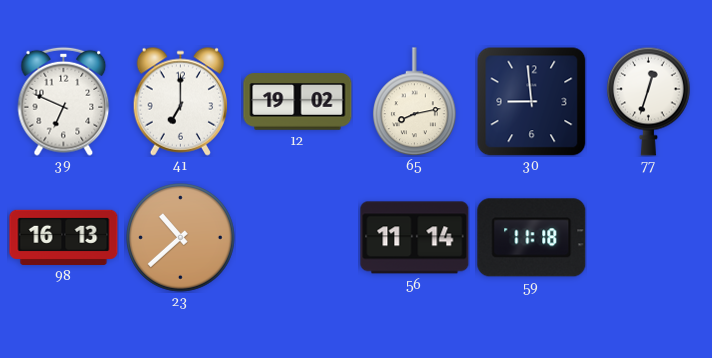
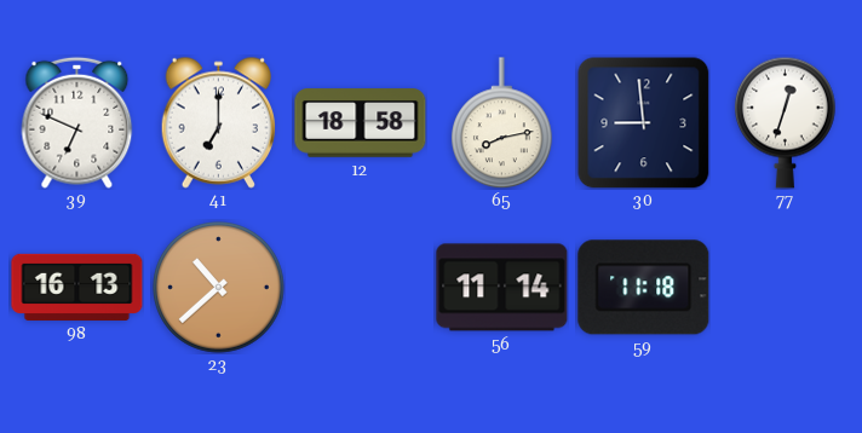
12: 19:02 -> 18:58 (361, 123)
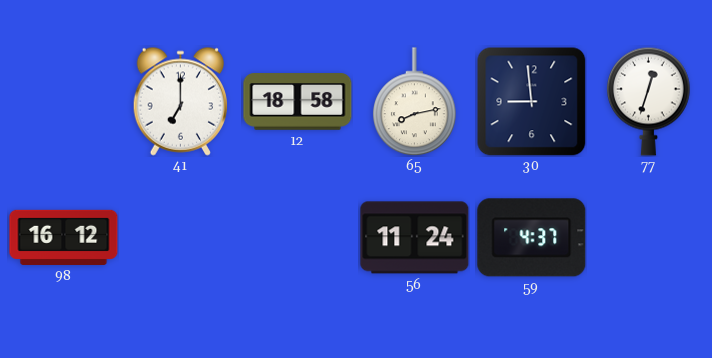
39: 6:49 -> none (77, 122)
98: 16:13 -> 16:12 (64, 237)
23: 10:38 -> none (219, 288)
56: 11:14 -> 11:24 (415, 238)
59: 11:18 -> 4:37 (532, 238)
